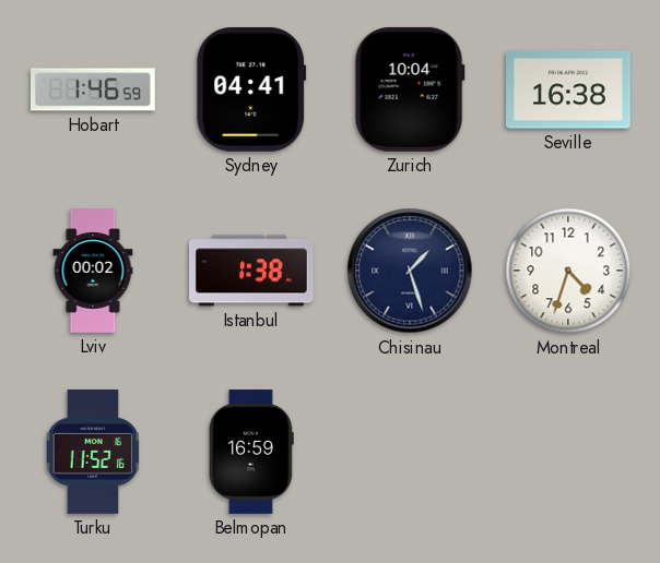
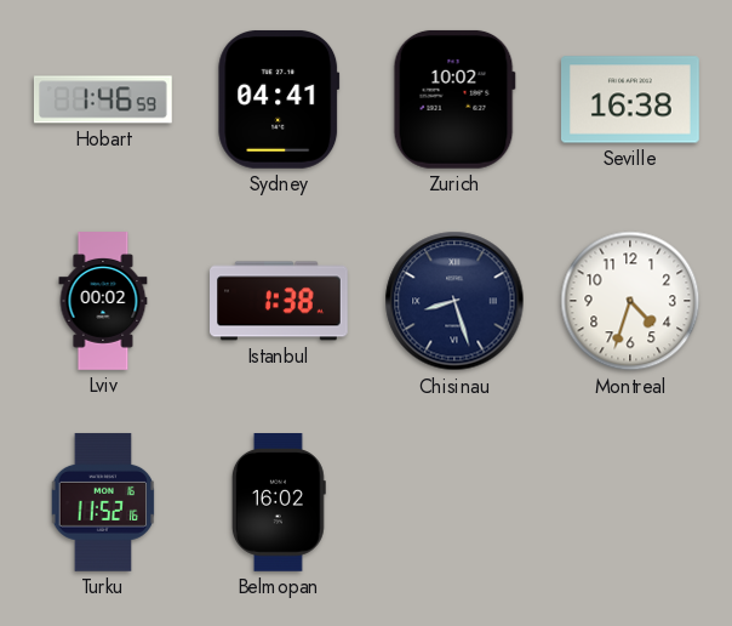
Zurich: 10:04 -> 10:02 (454, 99)
Chisinau: 1:27 -> 8:27 (454, 301)
Belmopan: 16:59 -> 16:02 (279, 503)
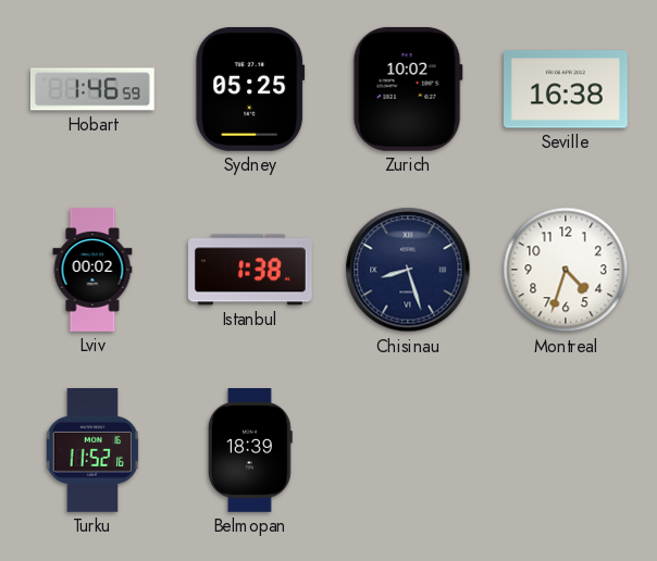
Sydney: 04:41 -> 05:25 (250, 89)
Belmopan: 16:02 -> 18:39 (250, 451)
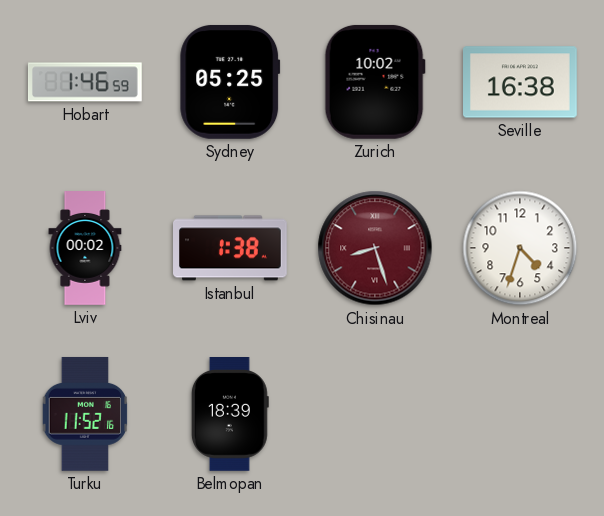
Chisinau dial: navy -> burgundy (375, 248)
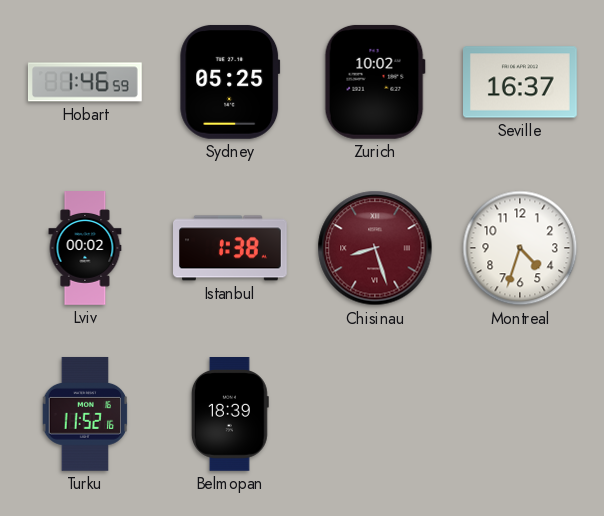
Seville: 16:38 -> 16:37 (521, 82)
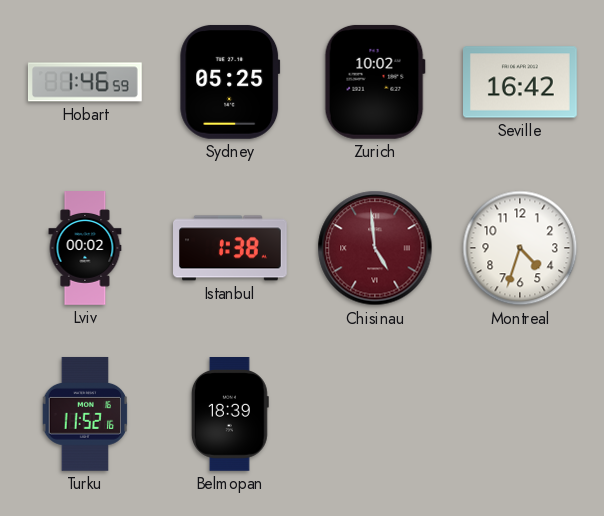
Seville: 16:37 -> 16:42 (521, 82)
Chisinau: 8:27 -> 4:59 (375, 248)
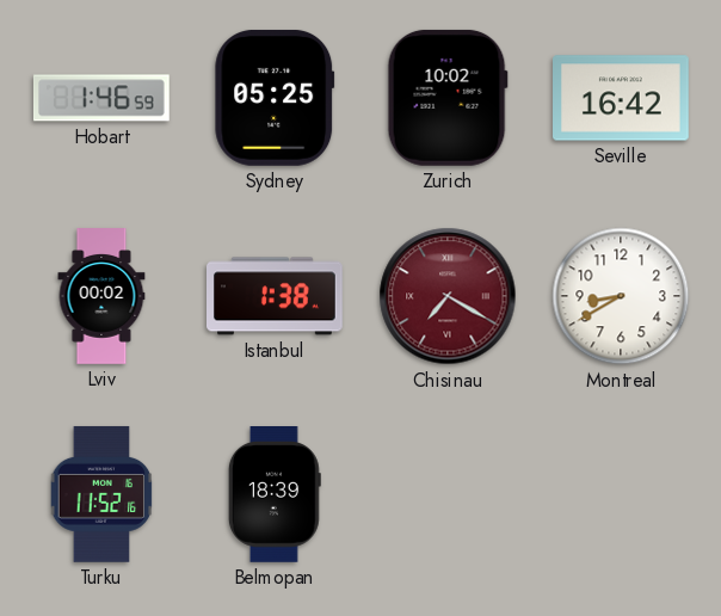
Chisinau: 4:59 -> 7:20 (448, 296)
Montreal: 4:33 -> 8:40 (621, 296)
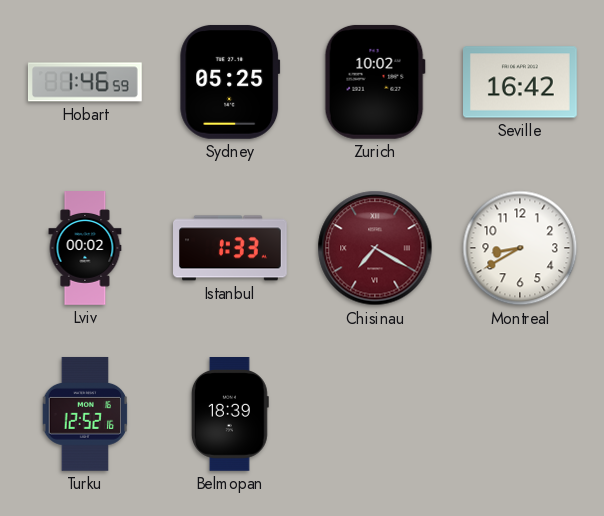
Istanbul: 1:38 -> 1:33 (231, 248)
Turku: 11:52 -> 12:52 (85, 414)
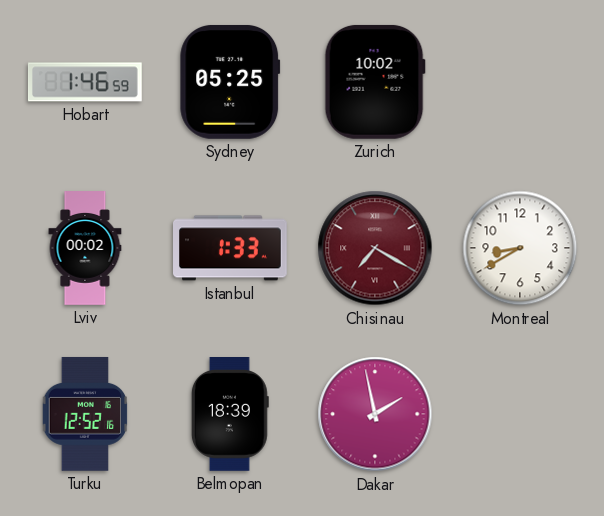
Seville: 16:42 -> none (521, 82)
Dakar: none -> 1:58 (375, 414)
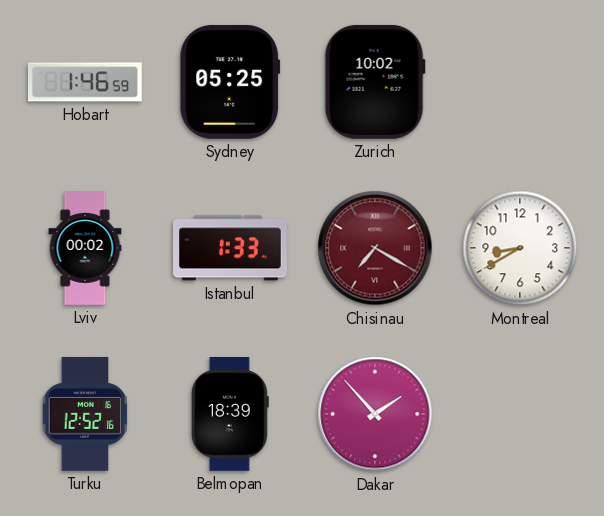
Dakar: 1:58 -> 1:53 (375, 414)
